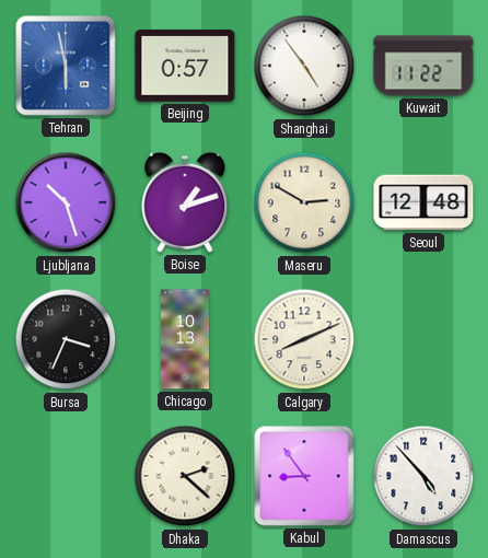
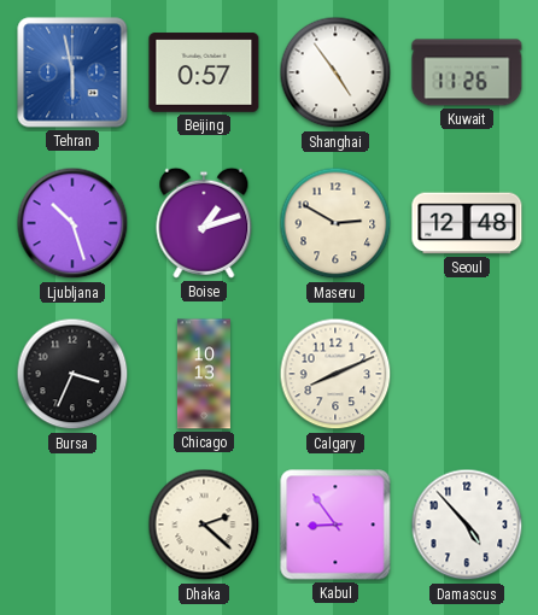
Kuwait: 11:22 -> 11:26 (467, 72)
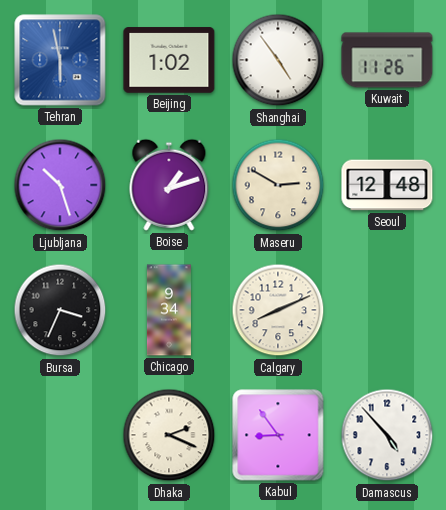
Beijing: 0:57 -> 1:02 (169, 60)
Chicago: 10:13 -> 9:34 (169, 310)
Dhaka: 2:22 -> 2:19 (169, 435)
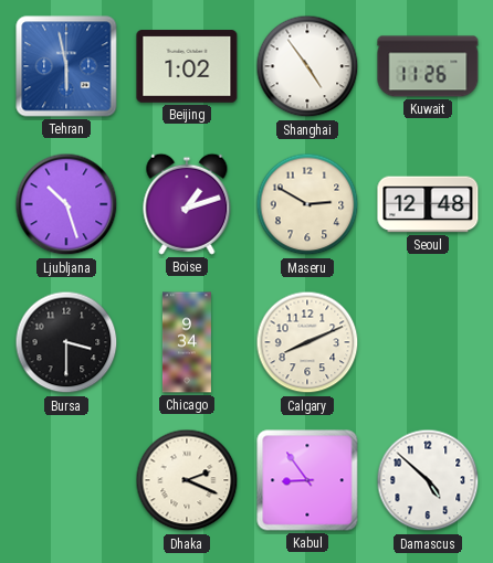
Bursa: 3:34 -> 3:30 (66, 342)
Damascus: 4:53 -> 4:52 (428, 480)
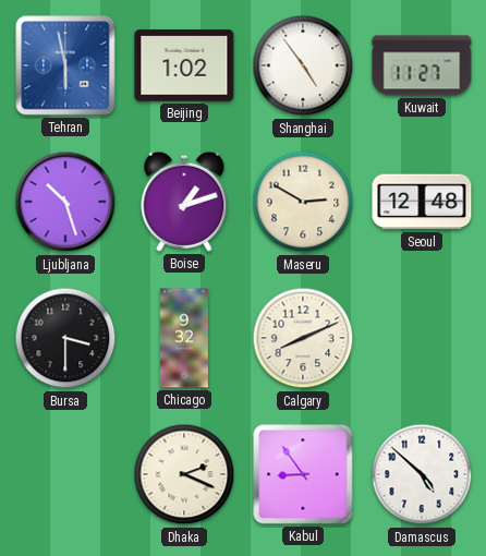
Kuwait: 11:26 -> 11:27 (422, 65)
Chicago: 9:34 -> 9:32 (184, 338)
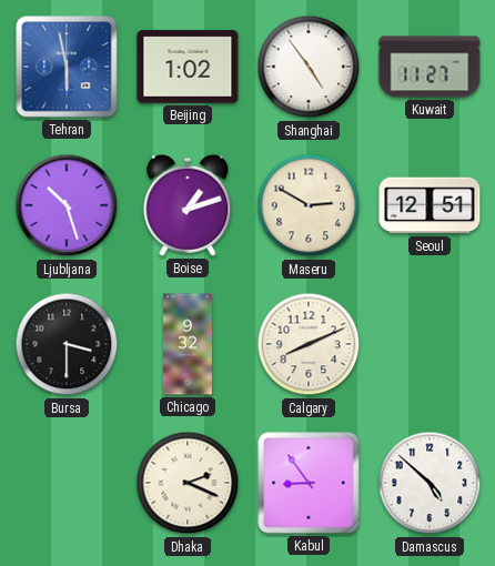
Seoul: 12:48 -> 12:51 (430, 205)
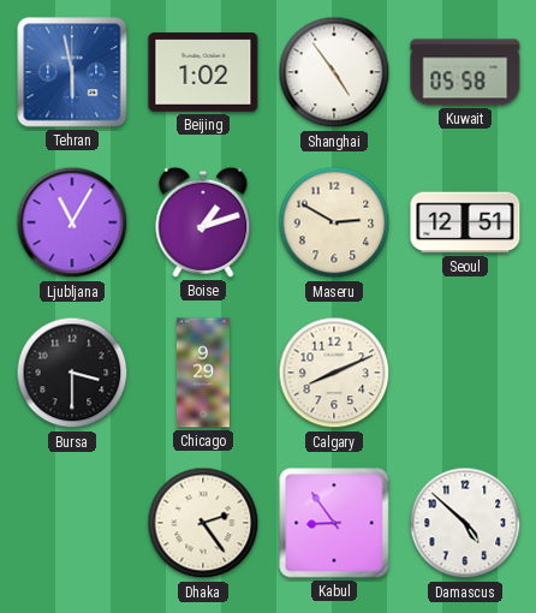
Kuwait: 11:27 -> 05:58 (465, 72)
Ljubljana: 10:27 -> 11:05 (72, 222)
Chicago: 9:32 -> 9:29 (203, 373)
Dhaka: 2:19 -> 2:24 (203, 523)
